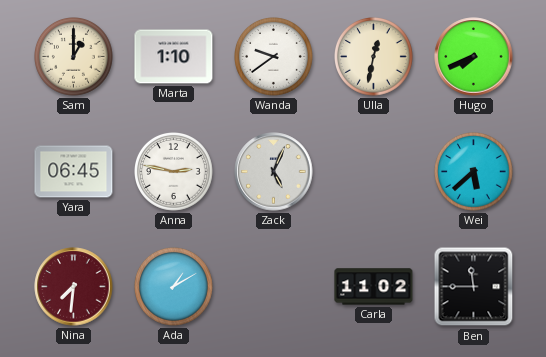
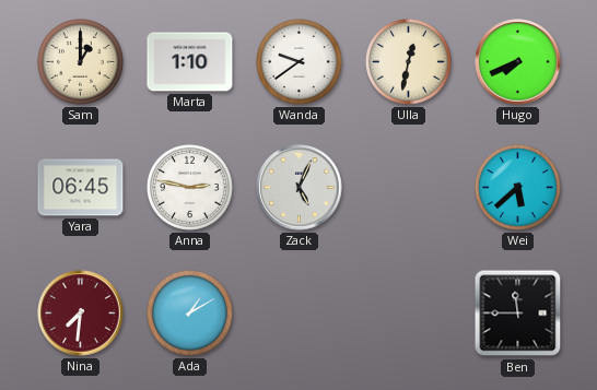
Carla: 11:02 -> none (374, 287)
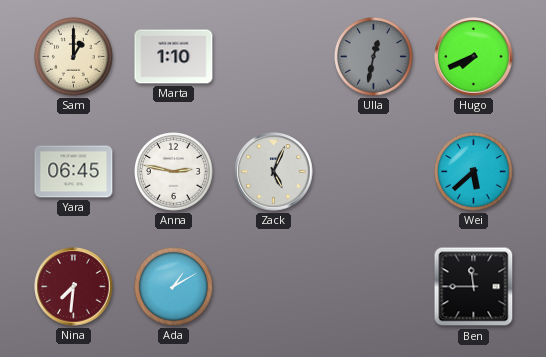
Wanda: 9:39 -> none (300, 62)
Ulla dial: cream -> grey (374, 57)
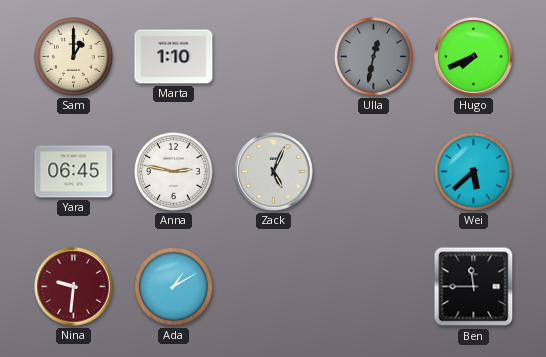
Nina: 7:31 -> 9:31 (74, 287)
